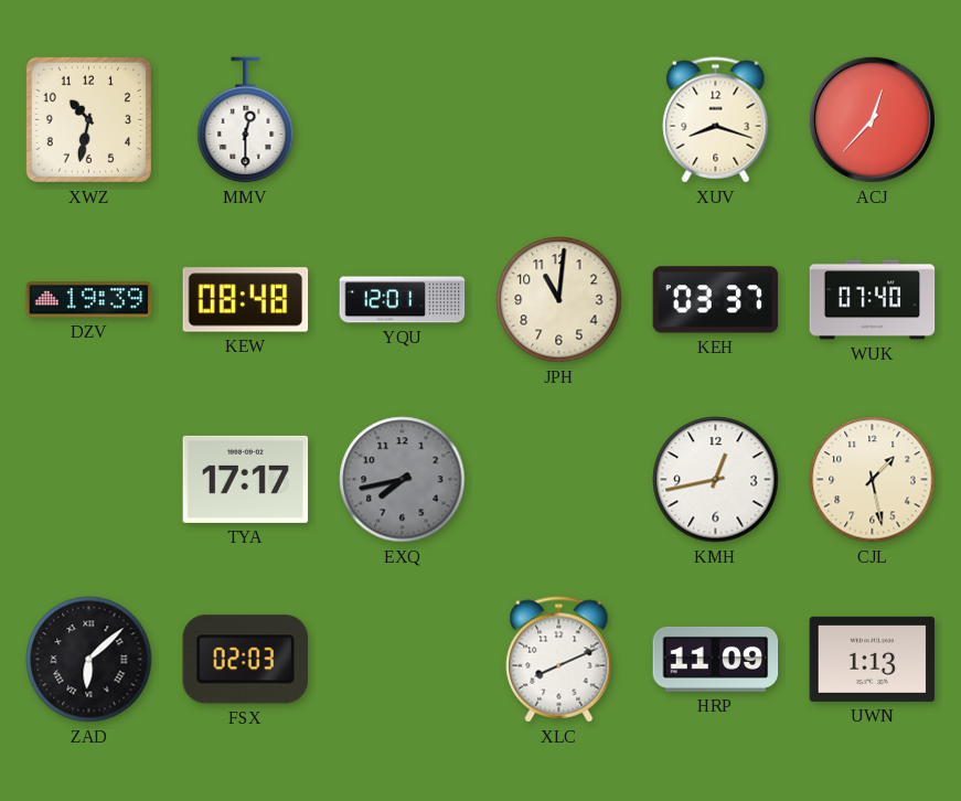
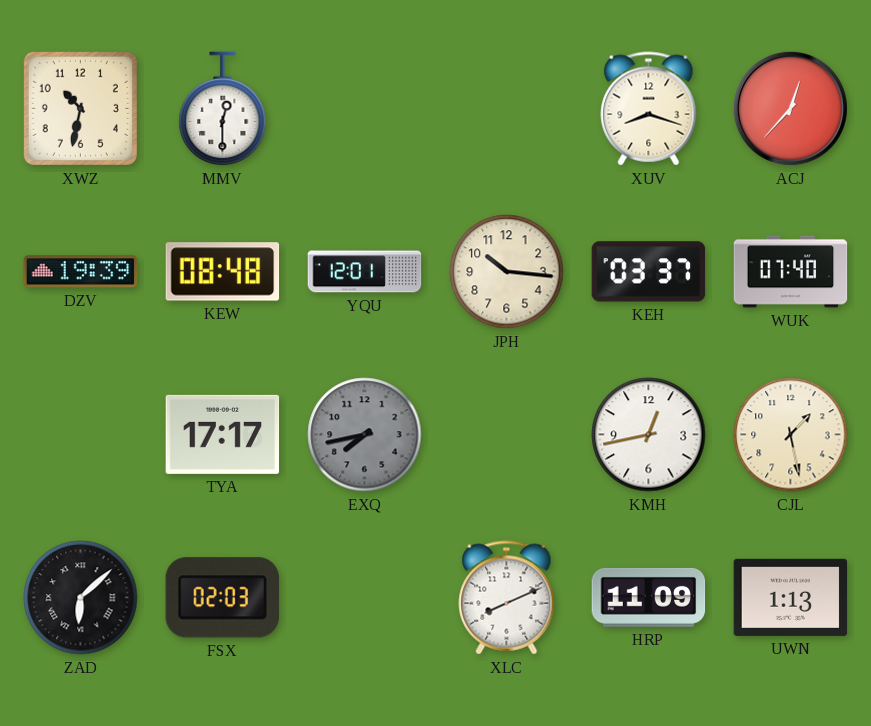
JPH: 11:01 -> 10:16 (507, 272)
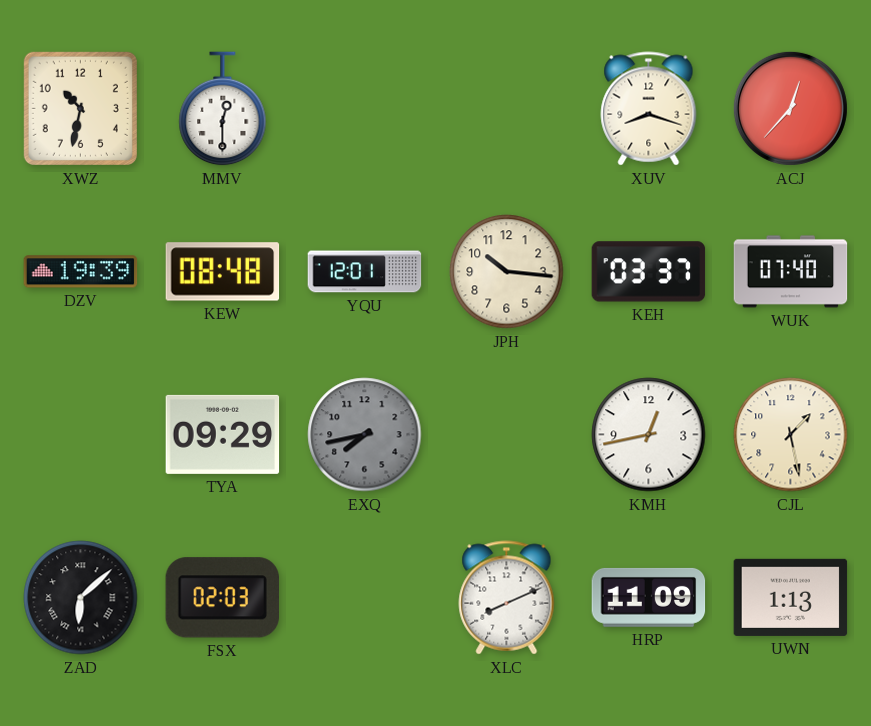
TYA: 17:17 -> 09:29 (223, 434)
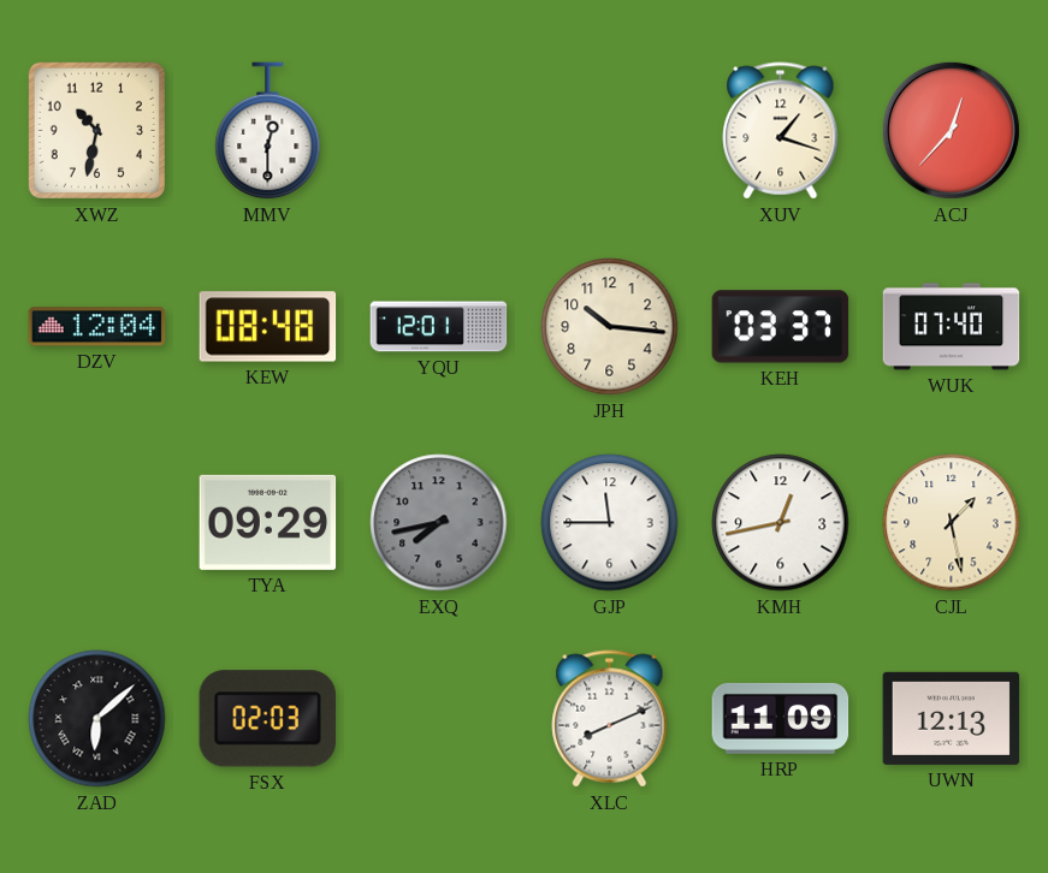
XUV: 8:18 -> 1:18 (781, 131)
DZV: 19:39 -> 12:04 (97, 327)
GJP: none -> 11:45 (610, 523)
UWN: 1:13 -> 12:13 (952, 718)
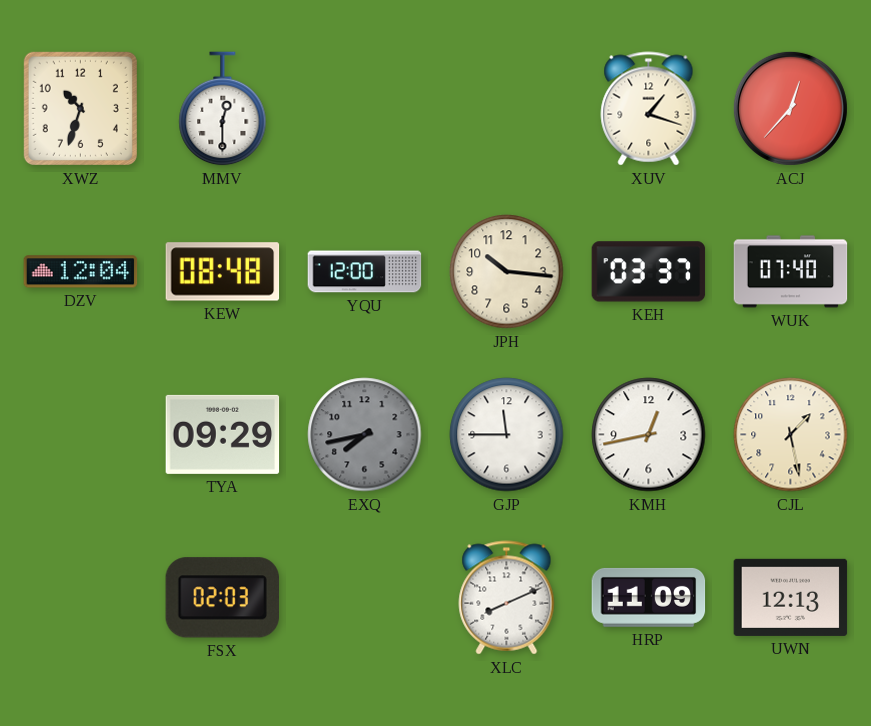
XWZ: 10:32 -> 10:33 (80, 108)
YQU: 12:01 -> 12:00 (365, 272)
ZAD: 6:08 -> none (97, 719)
